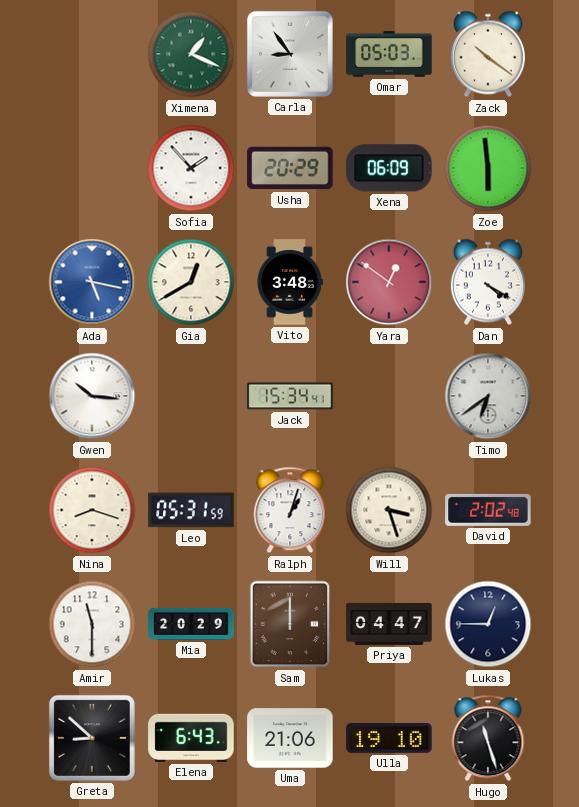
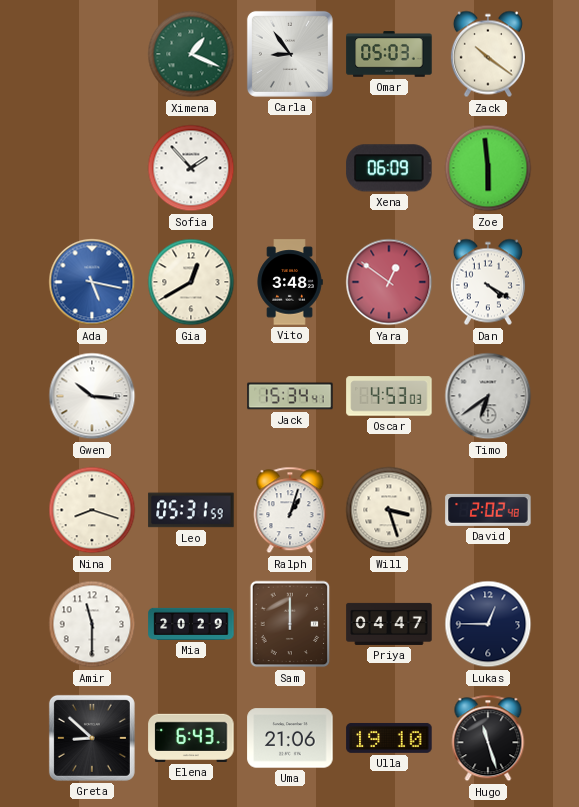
Usha: 20:29 -> none (290, 168)
Oscar: none -> 4:53 (389, 396)
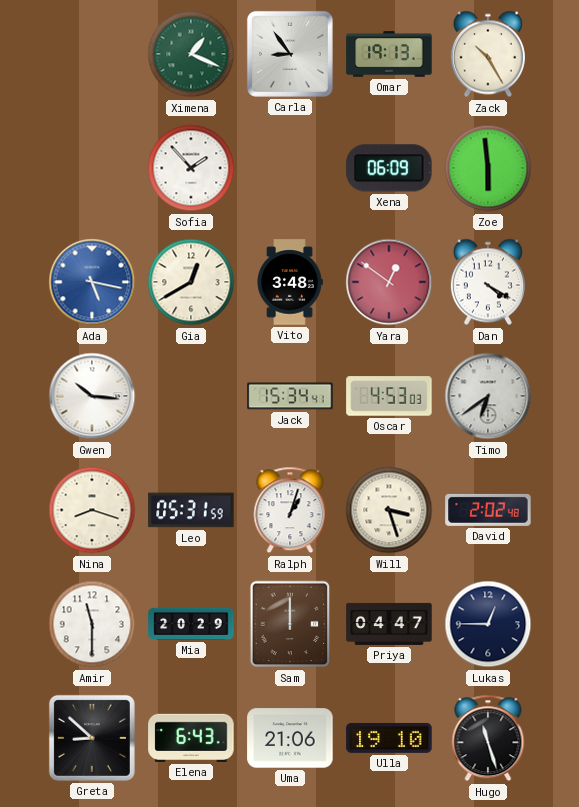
Omar: 05:03 -> 19:13 (389, 54)
Zack: 10:21 -> 10:25 (488, 54)
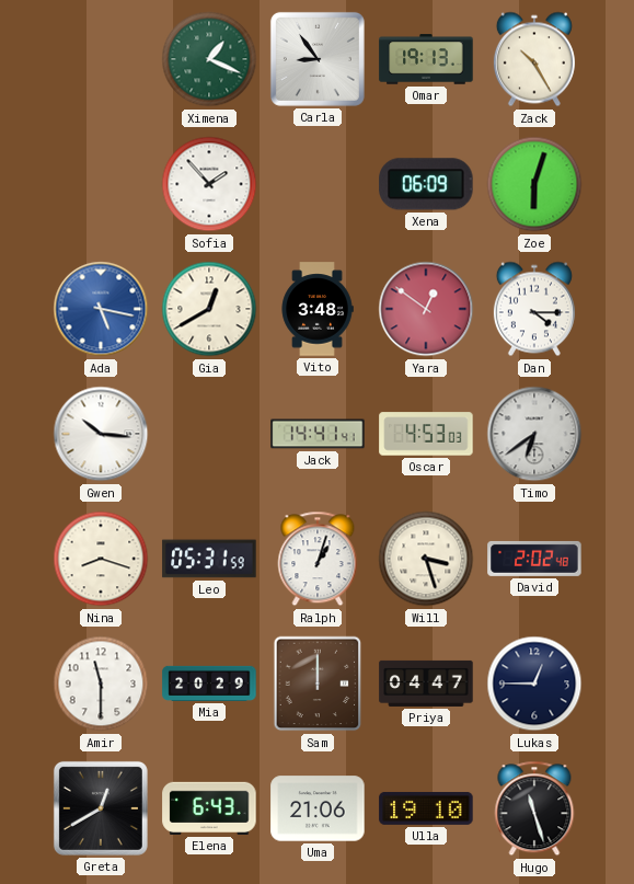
Zoe: 5:59 -> 6:03 (534, 184)
Dan: 4:20 -> 4:15 (534, 309)
Jack: 15:34 -> 14:41 (318, 434)
Greta: 8:52 -> 12:40 (101, 808)
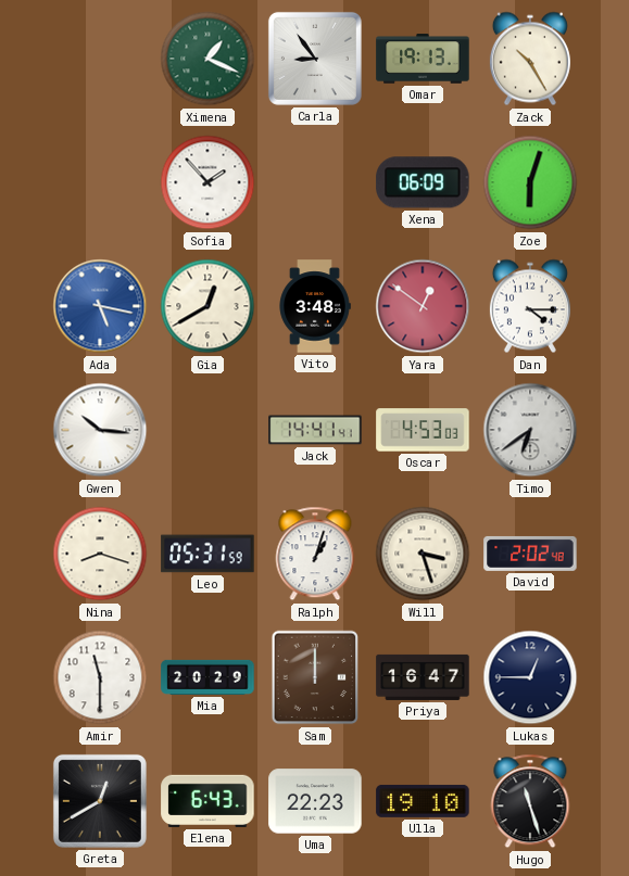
Priya: 04:47 -> 16:47 (423, 677)
Uma: 21:06 -> 22:23 (315, 801)
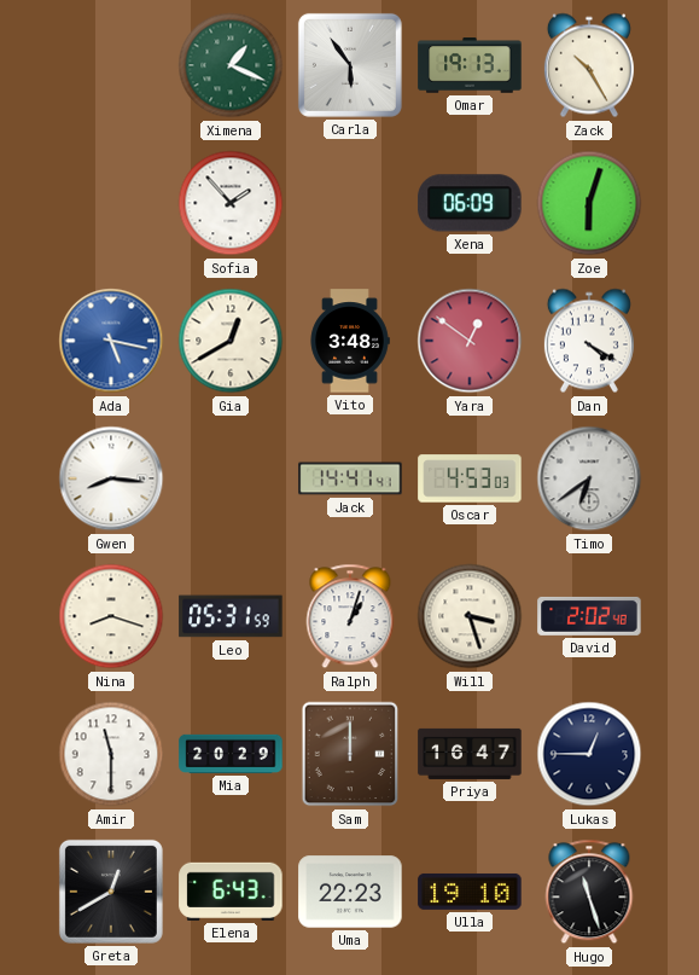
Carla: 8:54 -> 5:54 (350, 65)
Dan: 4:15 -> 4:20 (589, 341)
Gwen: 10:16 -> 8:16 (111, 478)
